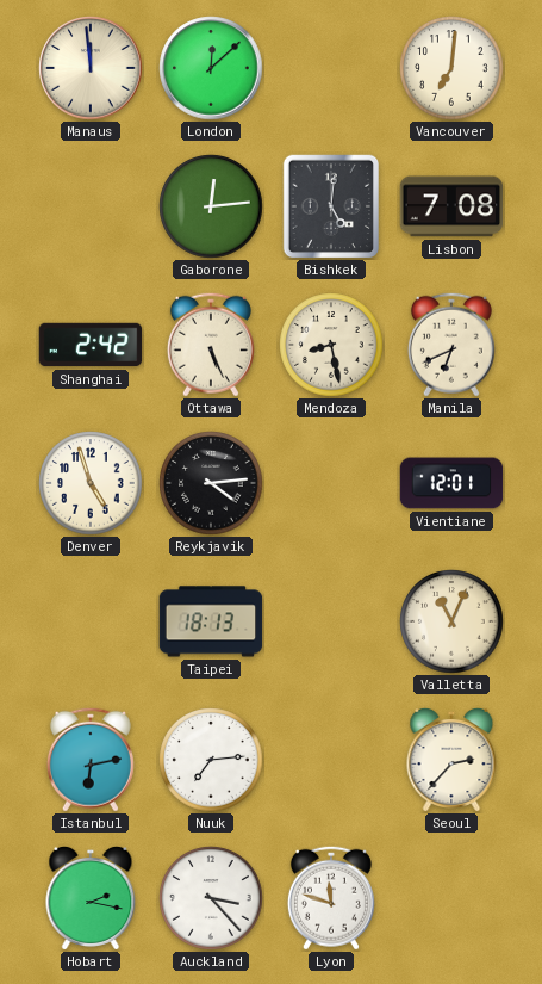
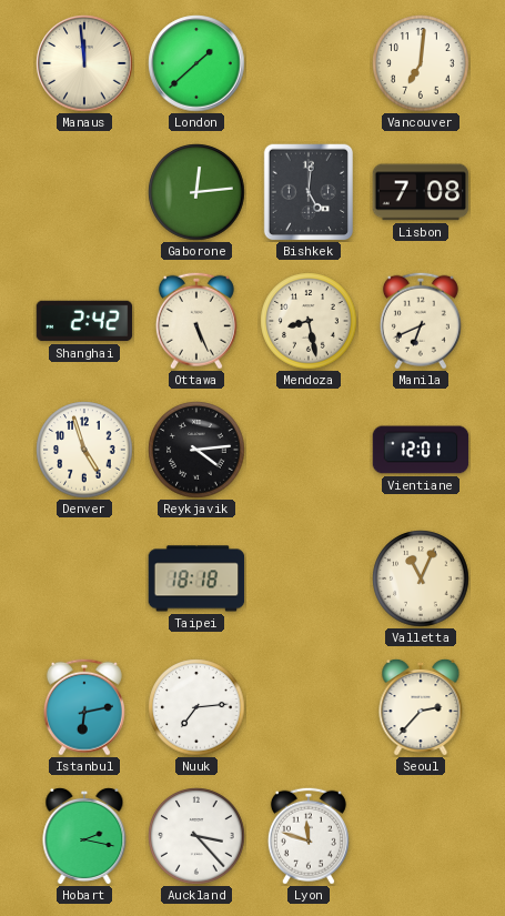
London: 12:08 -> 1:38 (196, 63)
Taipei: 18:13 -> 18:18 (196, 578)
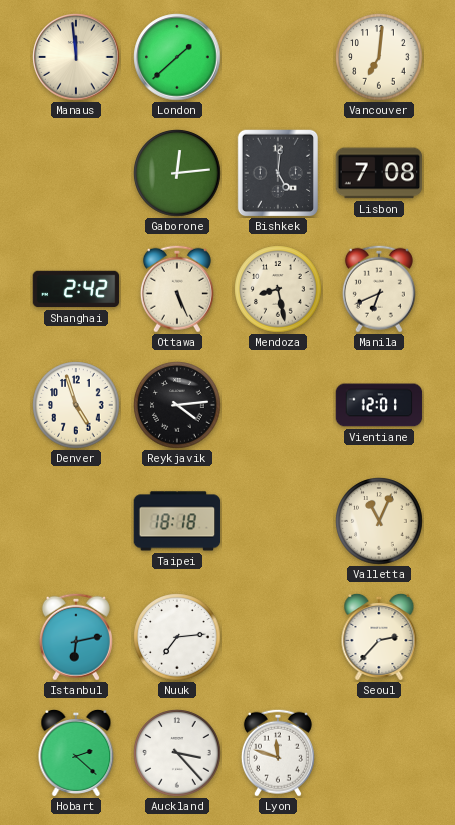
Hobart: 2:17 -> 2:22 (76, 753)
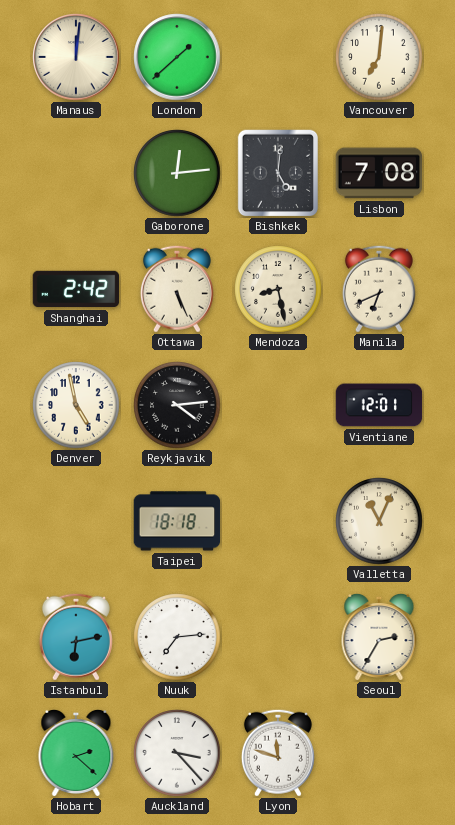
Manaus: 11:59 -> 12:01 (76, 57)
Denver: 4:57 -> 4:58 (76, 405)
Seoul: 2:37 -> 2:35 (379, 637)
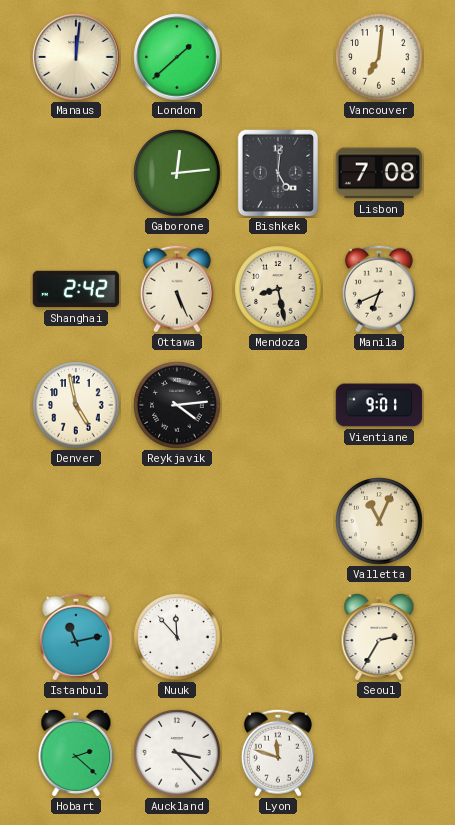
Vientiane: 12:01 -> 9:01 (379, 405)
Taipei: 18:18 -> none (177, 521)
Istanbul: 6:13 -> 11:13 (76, 637)
Nuuk: 7:14 -> 11:53 (177, 637)
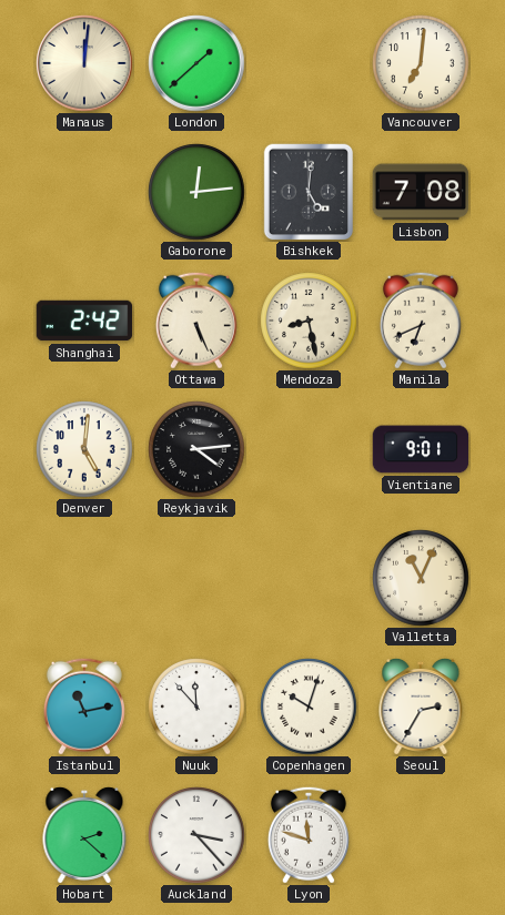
Denver: 4:58 -> 5:01 (84, 449)
Copenhagen: none -> 10:03 (309, 706)
